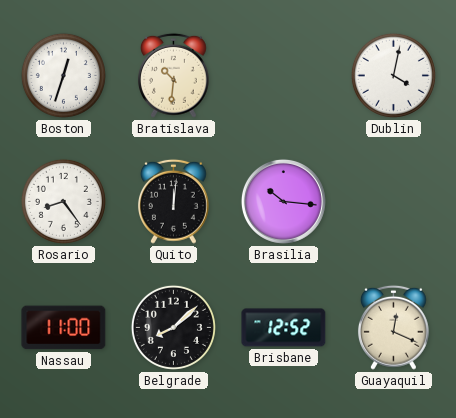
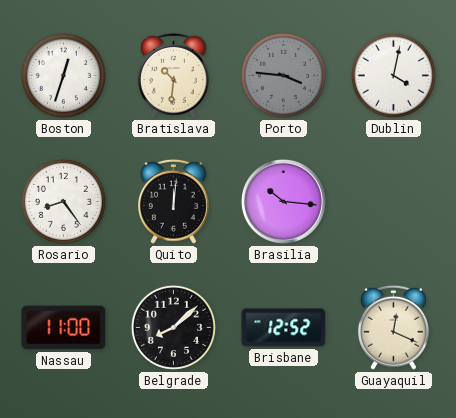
Porto: none -> 3:46 (283, 75)
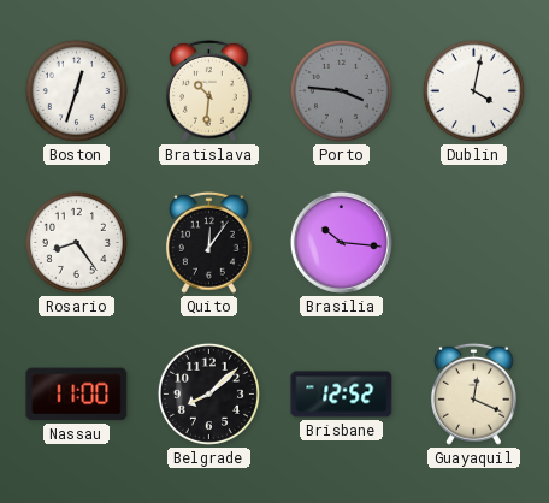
Quito: 12:01 -> 12:06 (208, 242)
